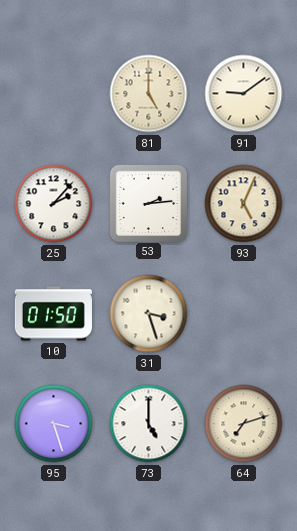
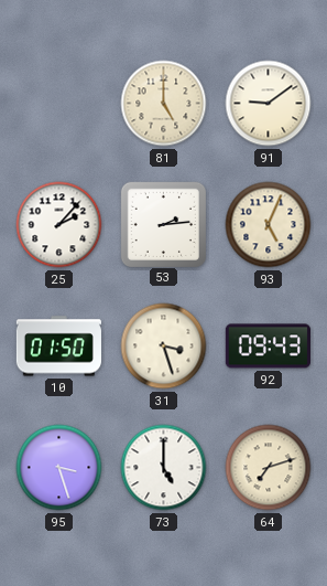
92: none -> 09:43 (268, 347)
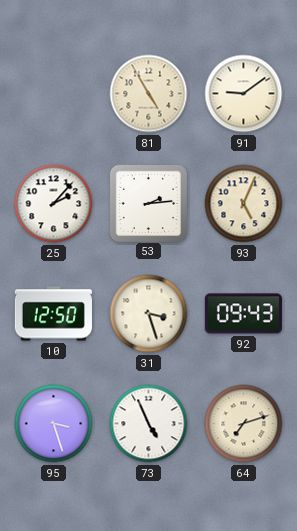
81: 5:00 -> 4:55 (149, 94)
10: 01:50 -> 12:50 (53, 314)
73: 5:00 -> 4:56 (149, 424)
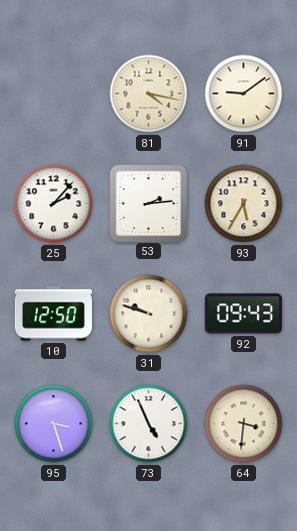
81: 4:55 -> 4:17 (149, 94)
93: 5:04 -> 5:35 (244, 204)
31: 3:27 -> 9:48 (149, 314)
64: 7:12 -> 3:31 (244, 424)
